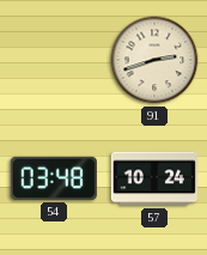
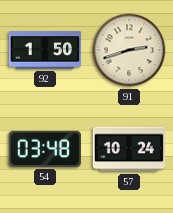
92: none -> 1:50 (45, 50)
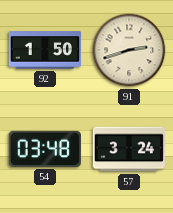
57: 10:24 -> 3:24 (129, 149)
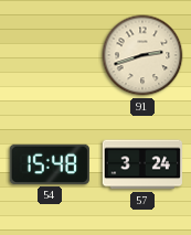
92: 1:50 -> none (45, 50)
54: 03:48 -> 15:48 (50, 164)
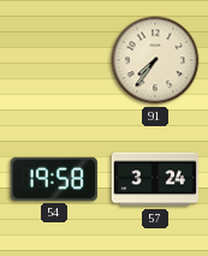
91: 2:42 -> 7:36 (155, 60)
54: 15:48 -> 19:58 (54, 179)
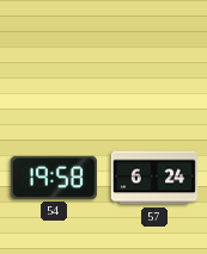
91: 7:36 -> none (155, 60)
57: 3:24 -> 6:24 (154, 178)
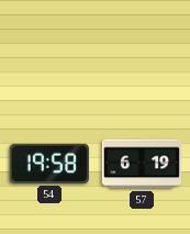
57: 6:24 -> 6:19 (142, 164)
